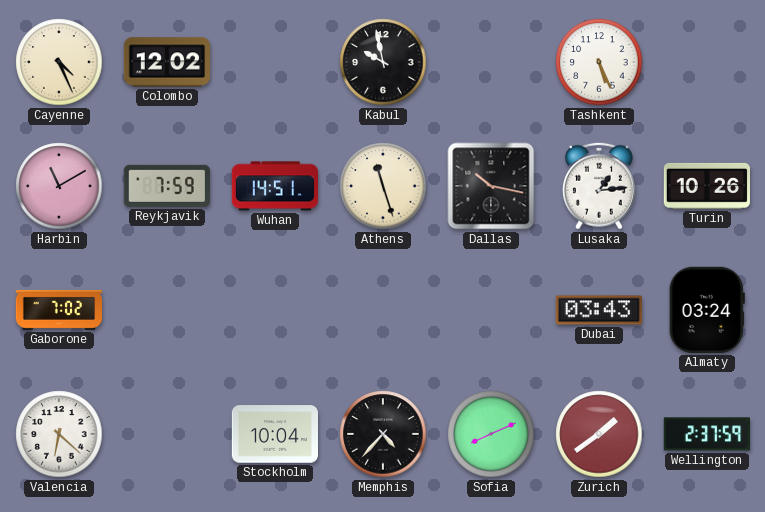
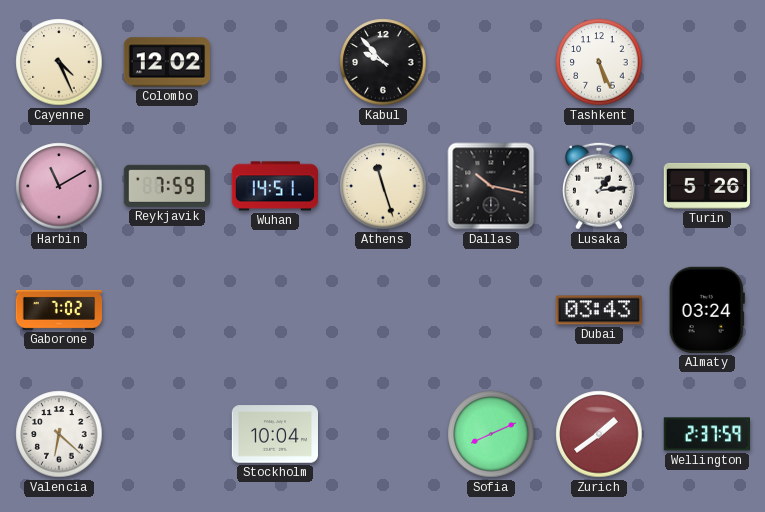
Kabul: 9:58 -> 9:53 (383, 62)
Turin: 10:26 -> 5:26 (707, 186)
Memphis: 4:37 -> none (383, 434)
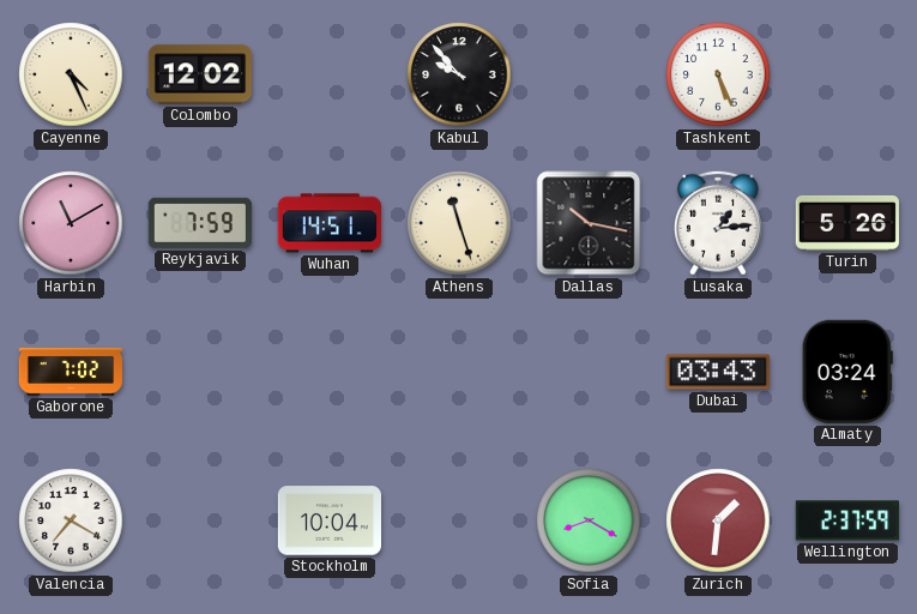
Valencia: 6:22 -> 7:20 (71, 520)
Sofia: 8:11 -> 8:20 (589, 520)
Zurich: 1:39 -> 1:31 (718, 520)
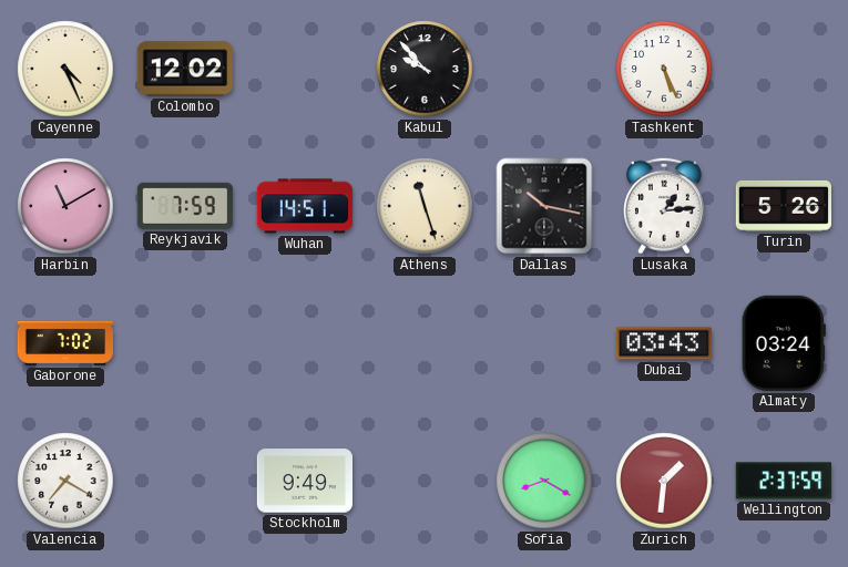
Stockholm: 10:04 -> 9:49 (304, 481)
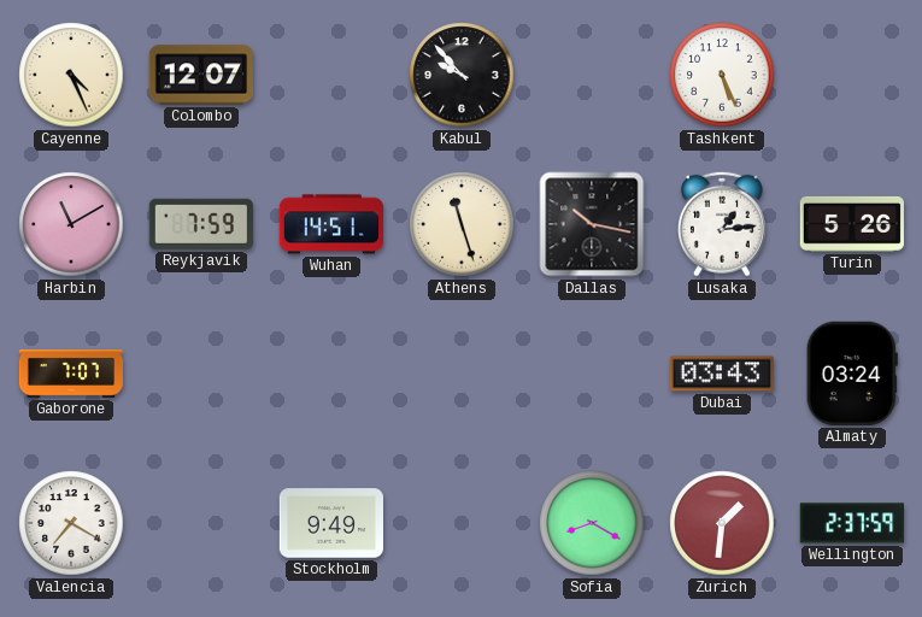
Colombo: 12:02 -> 12:07 (200, 75)
Gaborone: 7:02 -> 7:07 (70, 374)
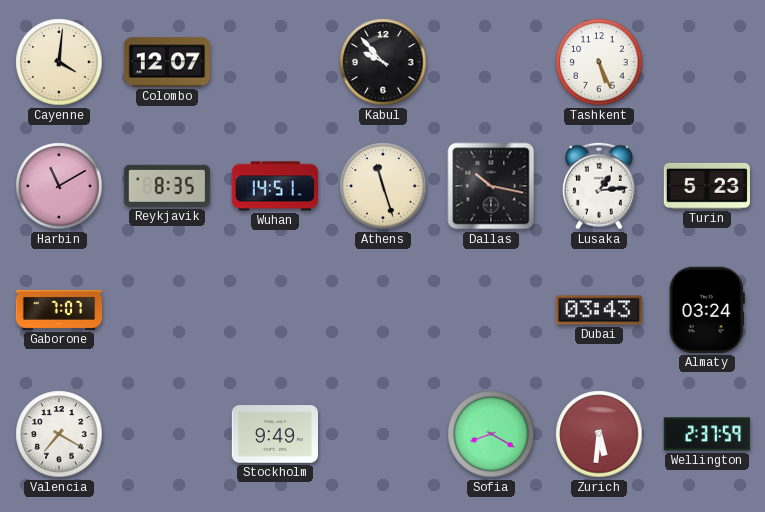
Cayenne: 4:26 -> 4:01 (59, 62)
Reykjavik: 7:59 -> 8:35 (167, 186)
Turin: 5:26 -> 5:23 (707, 186)
Zurich: 1:31 -> 5:31 (599, 434)
